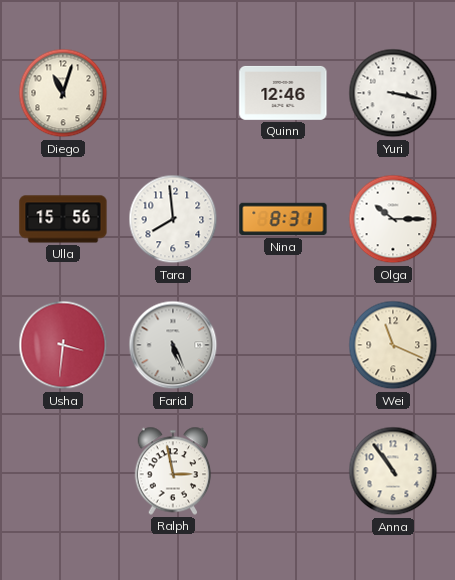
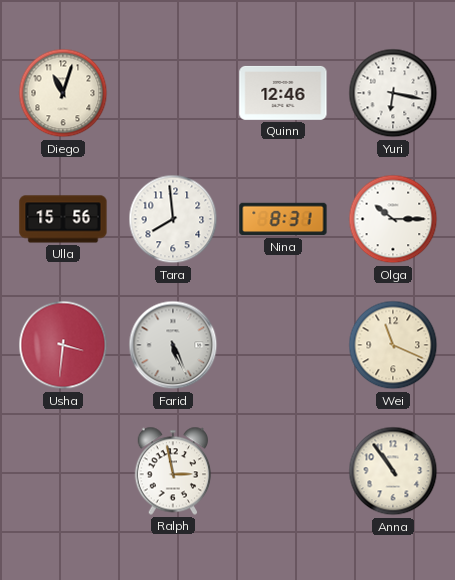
Yuri: 3:17 -> 6:17 (393, 93)
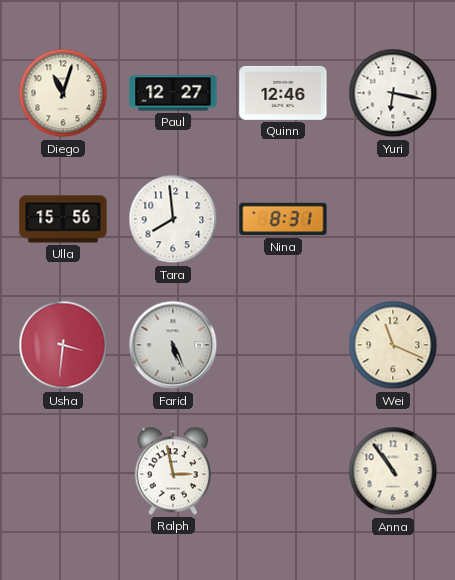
Paul: none -> 12:27 (173, 93)
Olga: 10:15 -> none (393, 219)
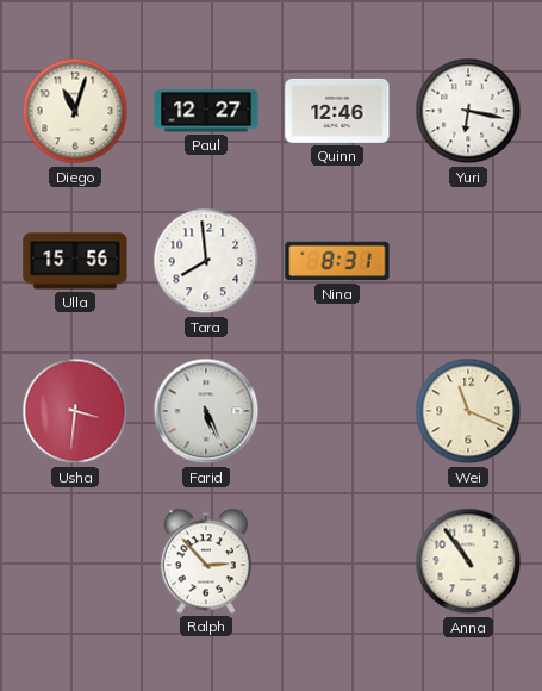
Ralph: 2:58 -> 2:53 (205, 561)
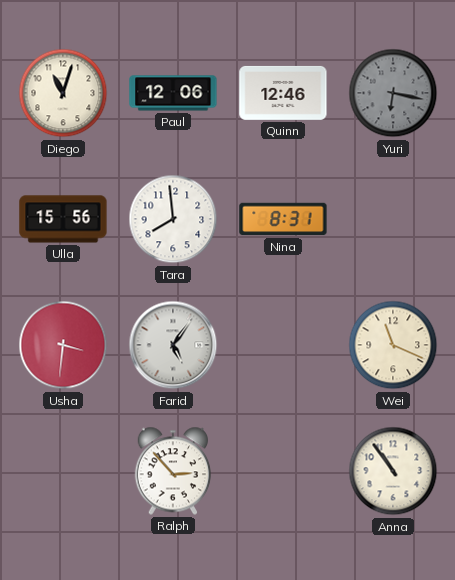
Paul: 12:27 -> 12:06 (173, 93)
Yuri dial: white -> grey (393, 93)
Farid: 5:26 -> 5:06 (173, 345)
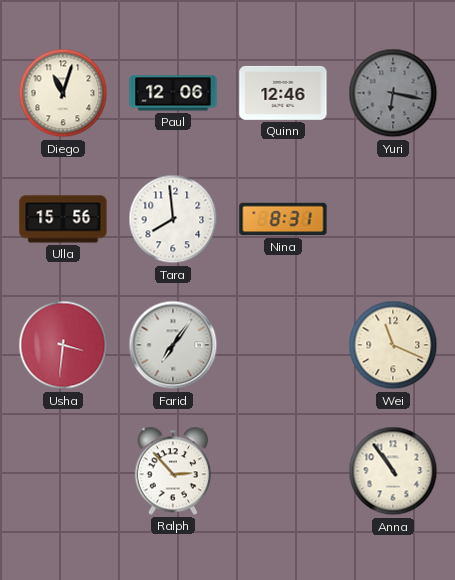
Farid: 5:06 -> 7:06 (173, 345)
